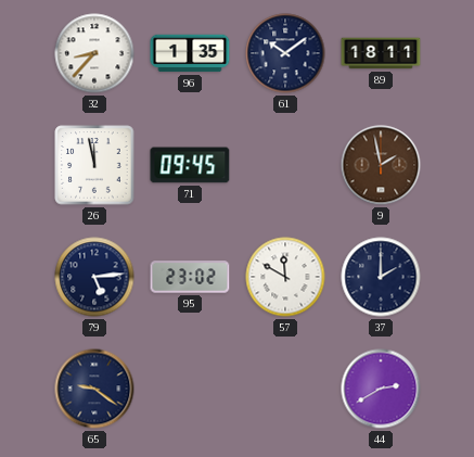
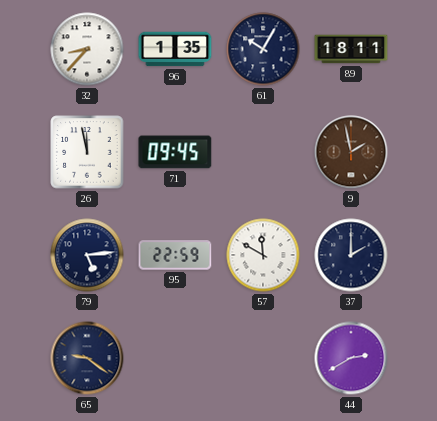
61: 10:09 -> 10:05 (263, 49)
95: 23:02 -> 22:59 (175, 255)
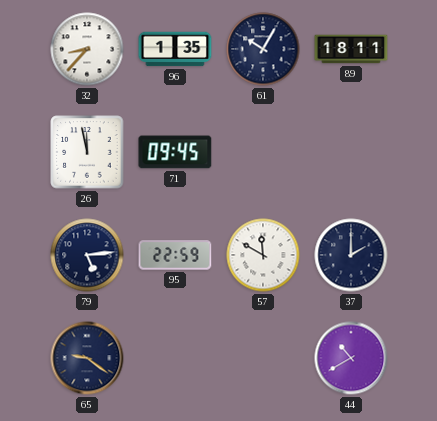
9: 1:58 -> none (351, 152)
44: 2:40 -> 10:40 (351, 358)
